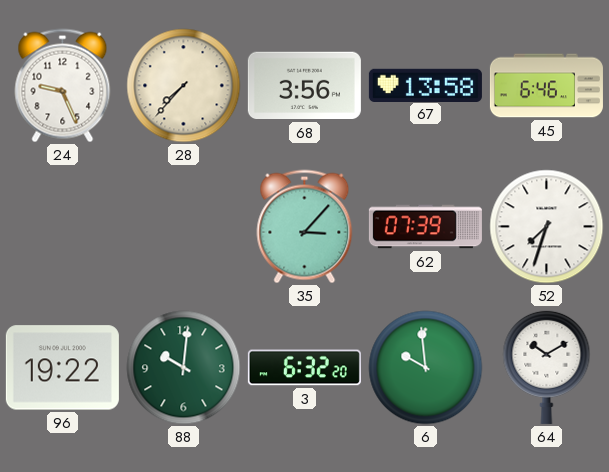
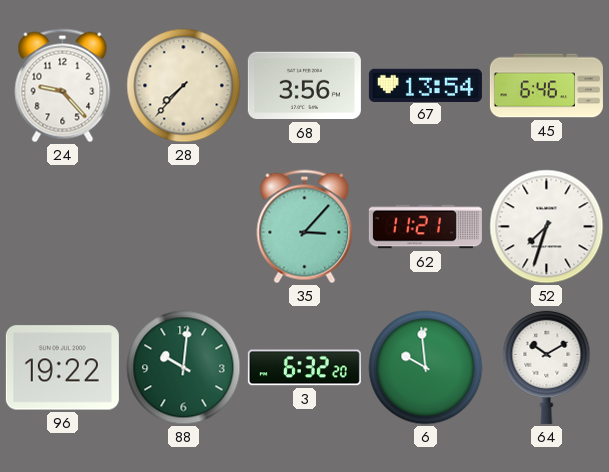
24: 9:26 -> 9:23 (63, 86)
67: 13:58 -> 13:54 (425, 85)
62: 07:39 -> 11:21 (425, 227)
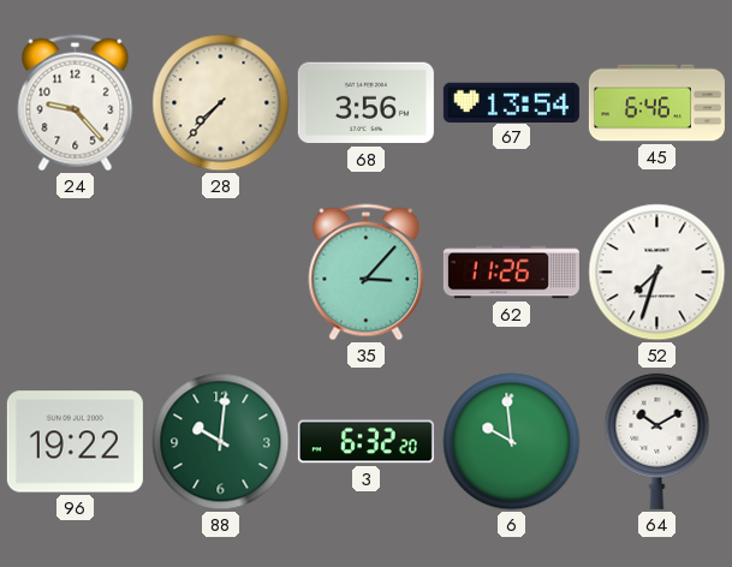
62: 11:21 -> 11:26 (511, 273)
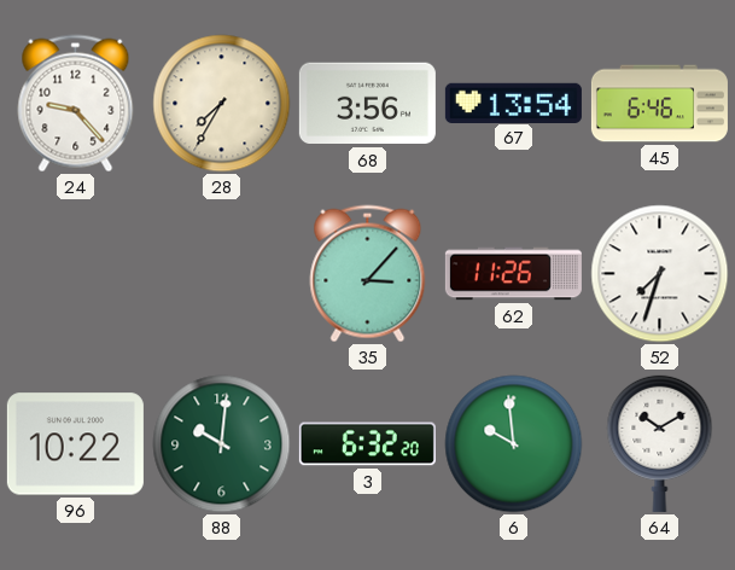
28: 7:37 -> 7:35 (222, 104)
96: 19:22 -> 10:22 (75, 444)
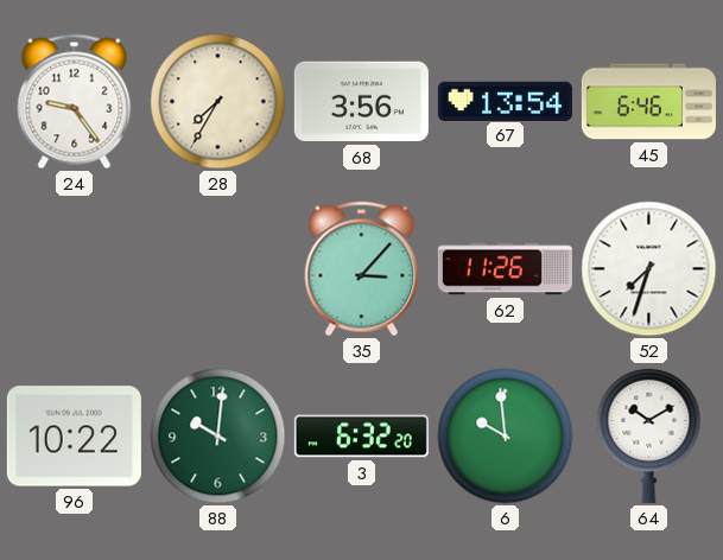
24: 9:23 -> 9:24 (75, 102)
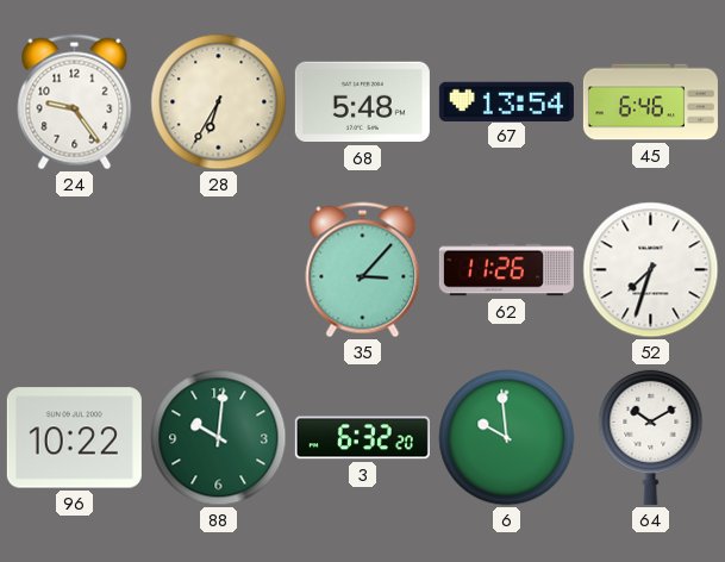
28: 7:35 -> 6:35 (219, 102)
68: 3:56 -> 5:48 (362, 102)
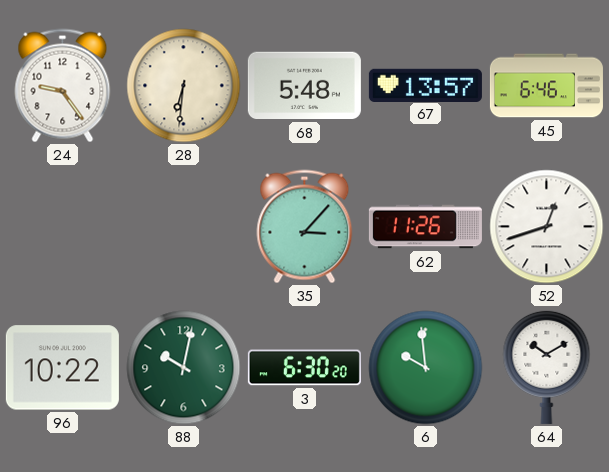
28: 6:35 -> 6:31 (184, 86)
67: 13:54 -> 13:57 (425, 85)
52: 7:33 -> 12:42 (547, 227)
88: 10:01 -> 10:02 (184, 368)
3: 6:32 -> 6:30 (304, 368)
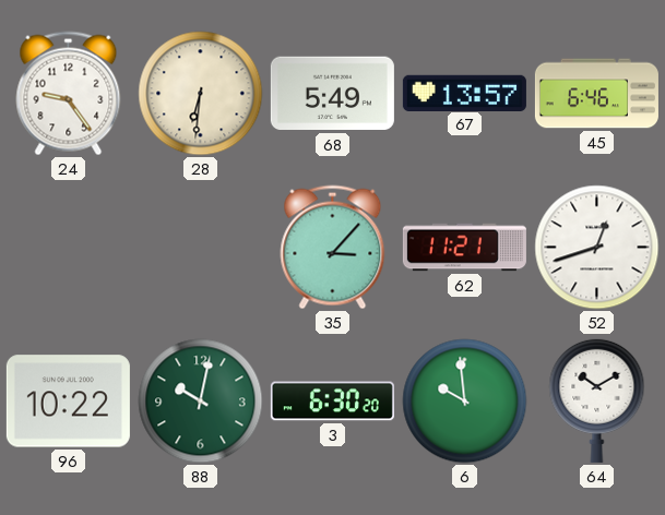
68: 5:48 -> 5:49 (332, 94)
62: 11:26 -> 11:21 (464, 248)
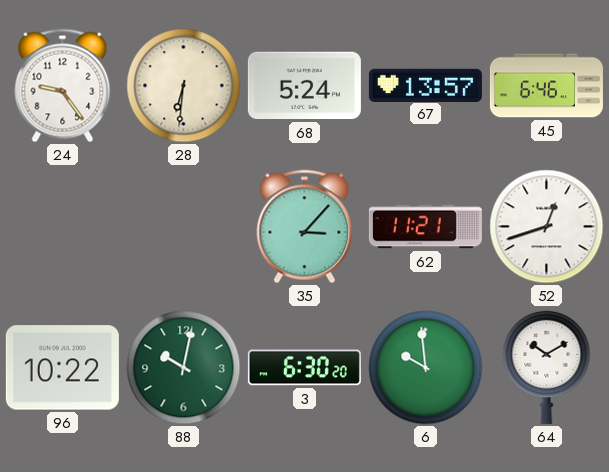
68: 5:49 -> 5:24 (304, 86)
